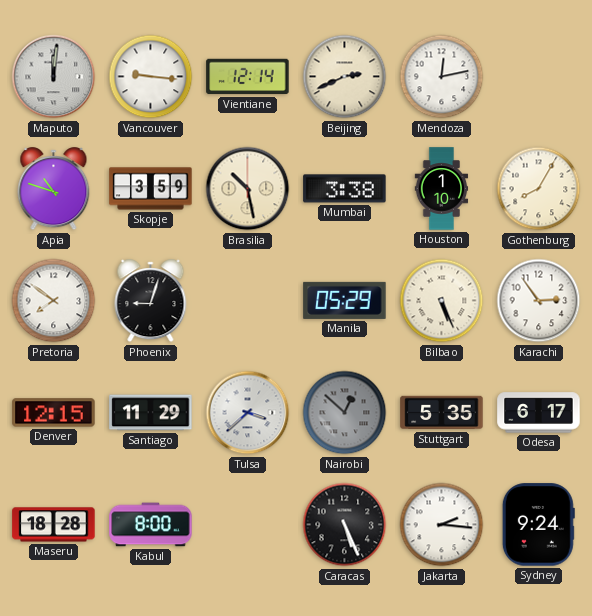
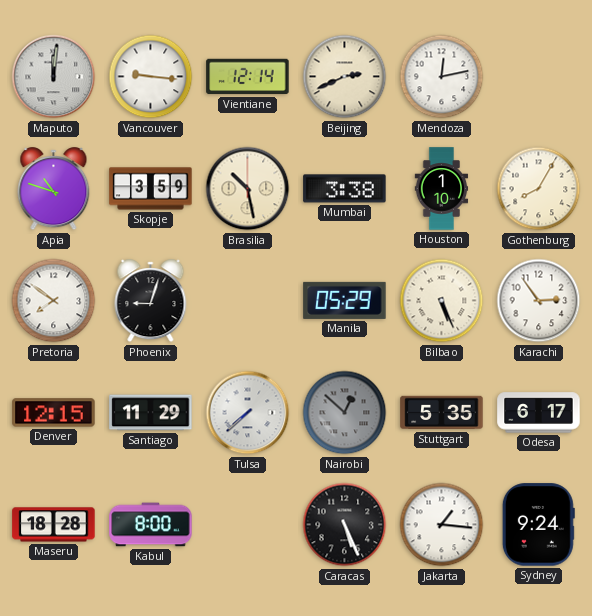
Tulsa: 3:38 -> 7:38 (248, 413)
Jakarta: 2:16 -> 1:16 (442, 525)
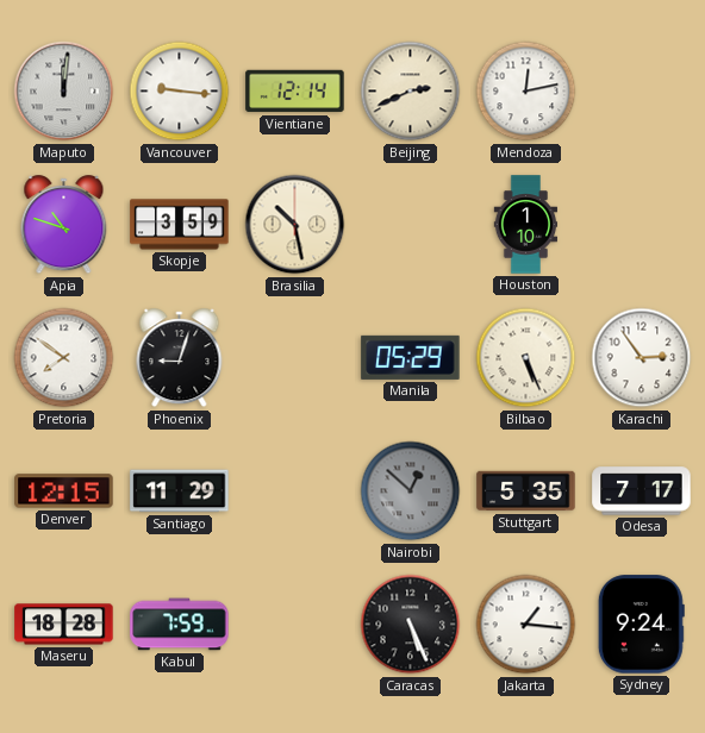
Mumbai: 3:38 -> none (345, 189)
Gothenburg: 8:05 -> none (539, 189)
Tulsa: 7:38 -> none (248, 413)
Odesa: 6:17 -> 7:17 (642, 491)
Kabul: 8:00 -> 7:59 (180, 625)
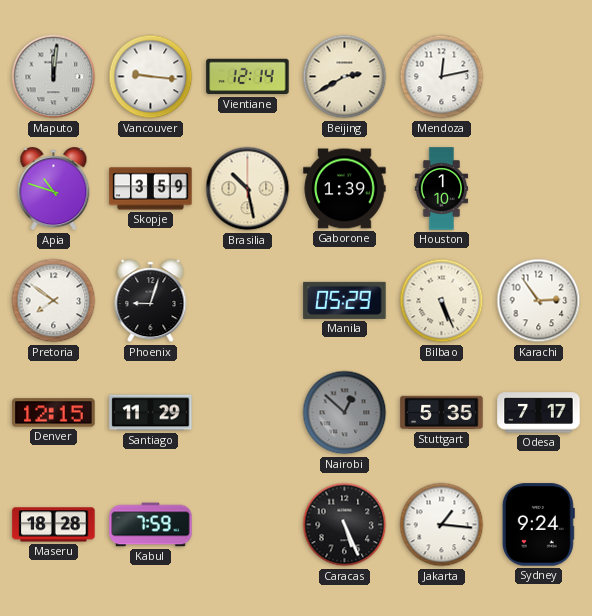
Beijing: 2:41 -> 2:40 (345, 77)
Gaborone: none -> 1:39 (345, 189)
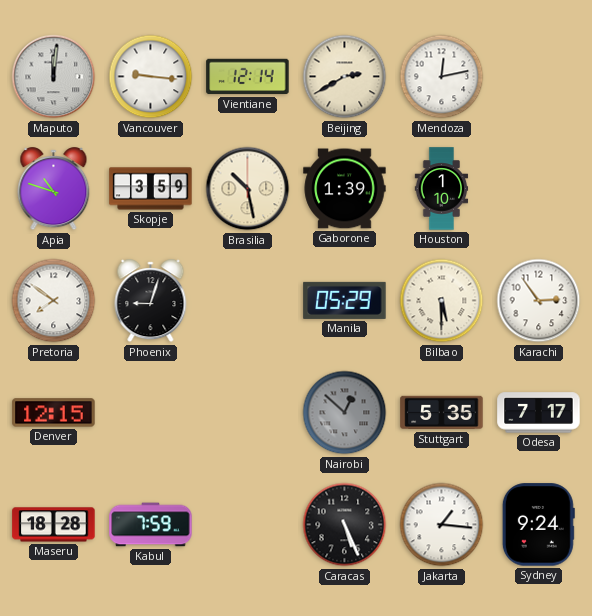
Bilbao: 5:26 -> 5:30 (442, 301)
Santiago: 11:29 -> none (151, 413)
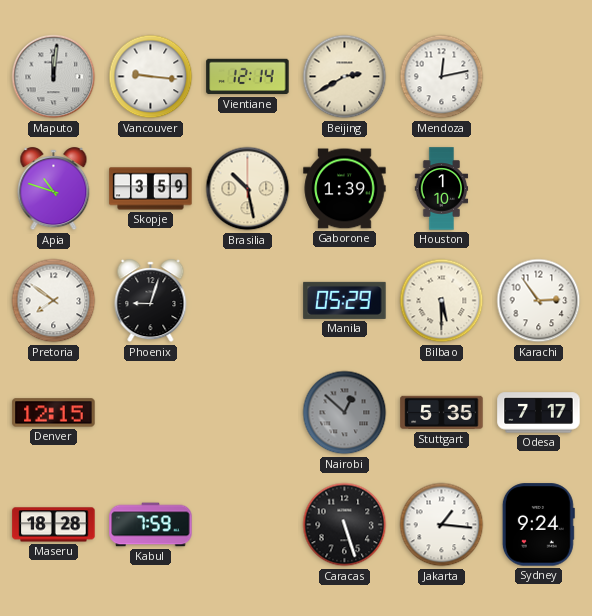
Caracas: 5:26 -> 5:27 (345, 525)
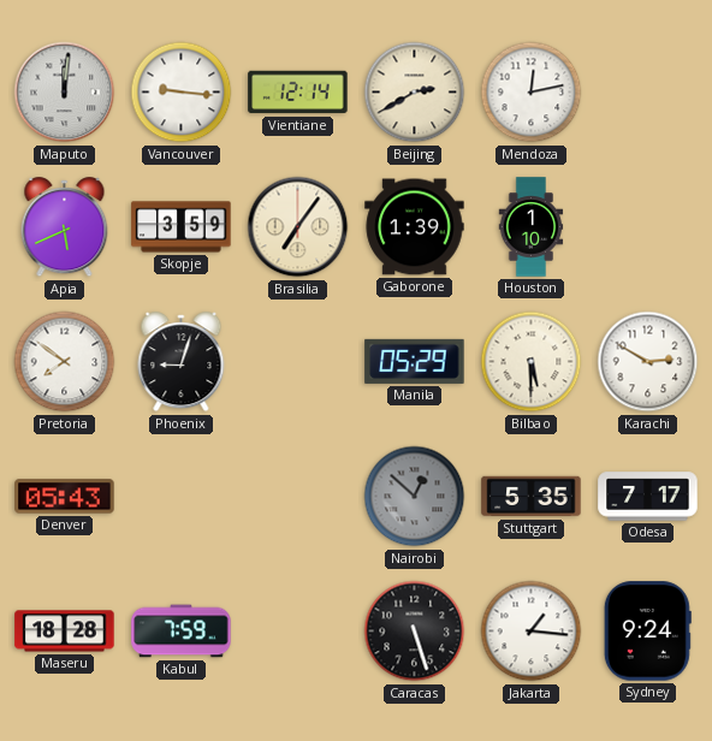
Apia: 10:48 -> 5:41 (65, 227)
Brasilia: 10:28 -> 7:06 (298, 227)
Karachi: 2:54 -> 2:50 (648, 362)
Denver: 12:15 -> 05:43 (65, 497)
